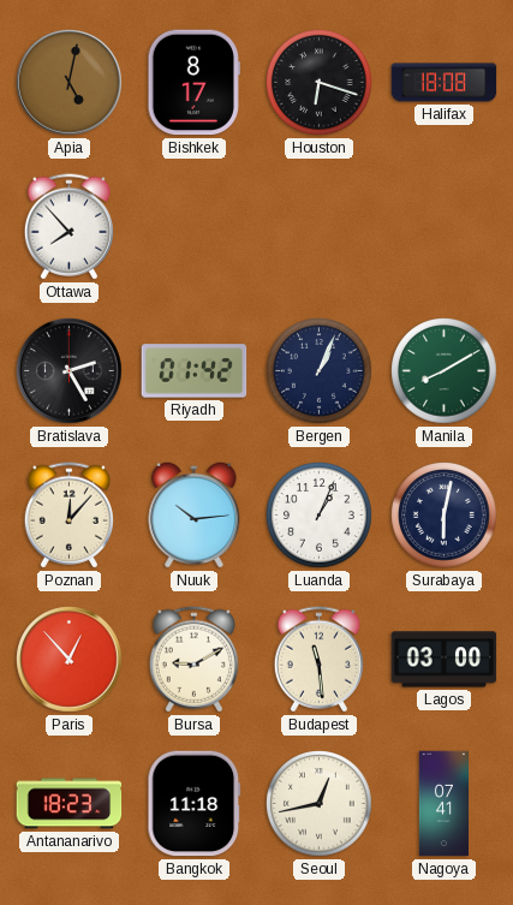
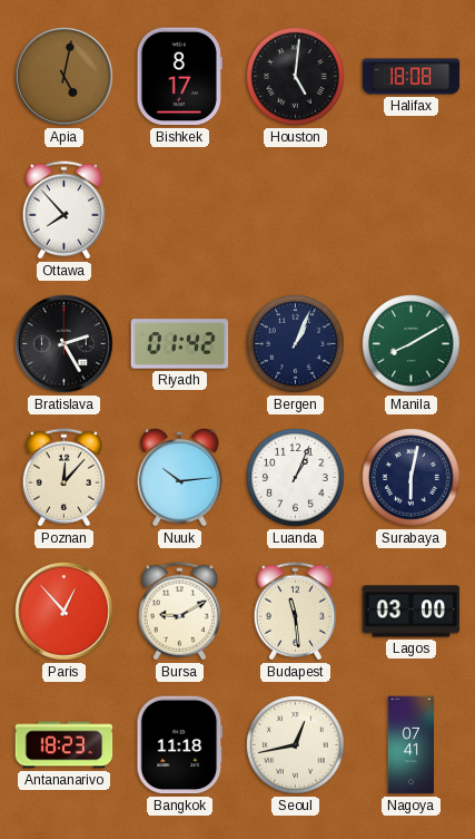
Houston: 6:18 -> 5:01 (296, 77)
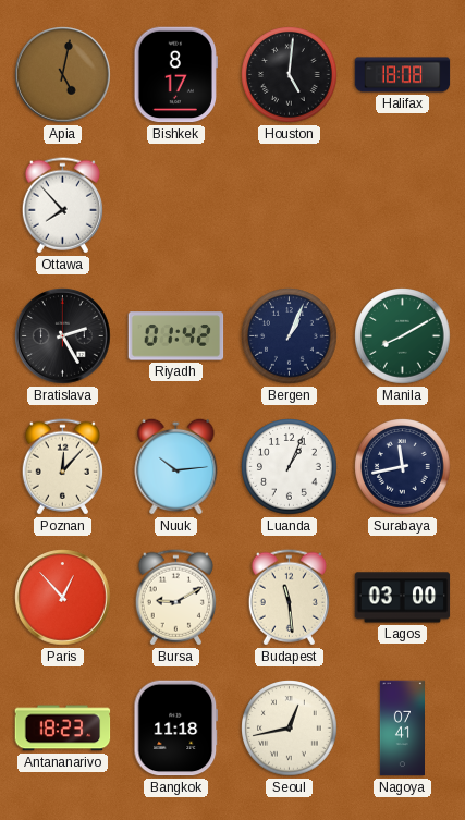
Surabaya: 6:02 -> 11:43 (403, 467)
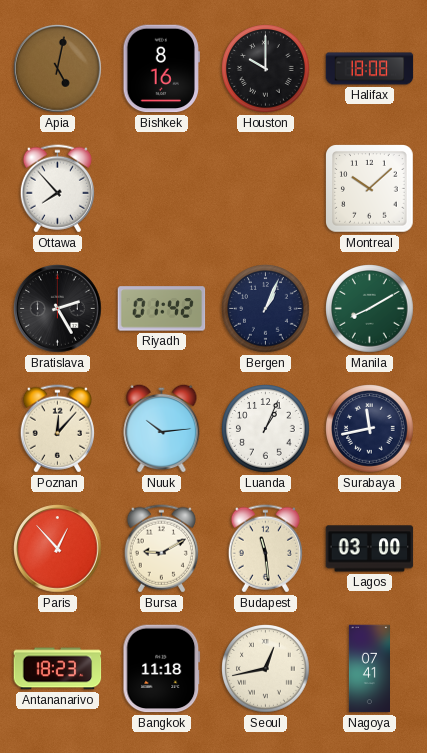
Bishkek: 8:17 -> 8:16 (161, 69)
Houston: 5:01 -> 10:00 (266, 69)
Montreal: none -> 10:08 (370, 189)
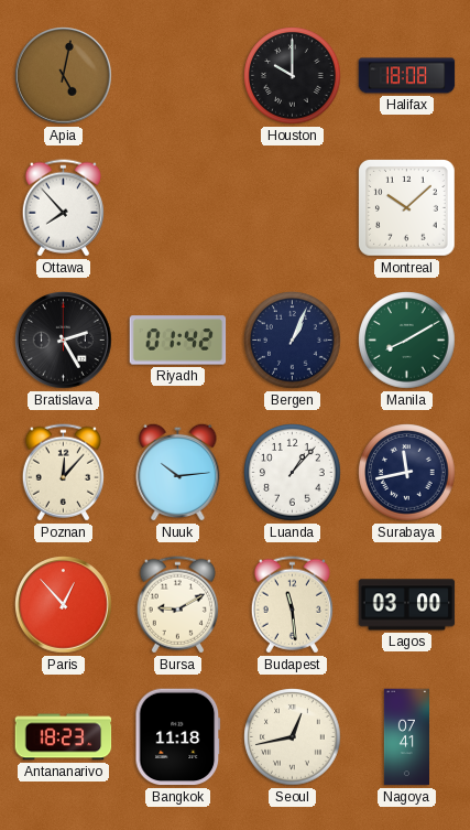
Bishkek: 8:16 -> none (161, 69)
Luanda: 1:04 -> 1:07 (293, 473)
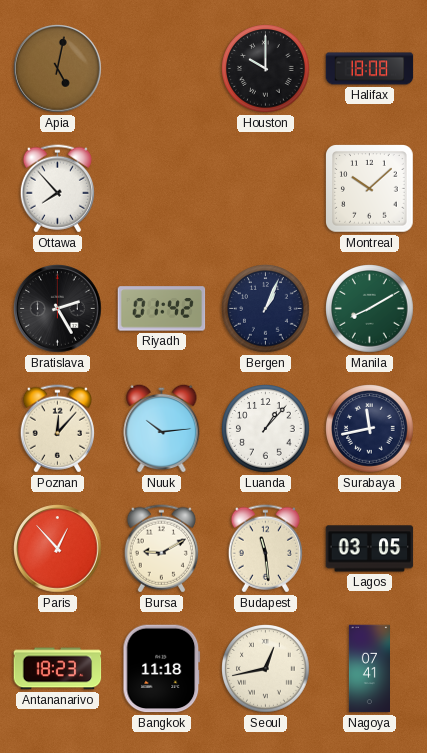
Lagos: 03:00 -> 03:05 (370, 549)
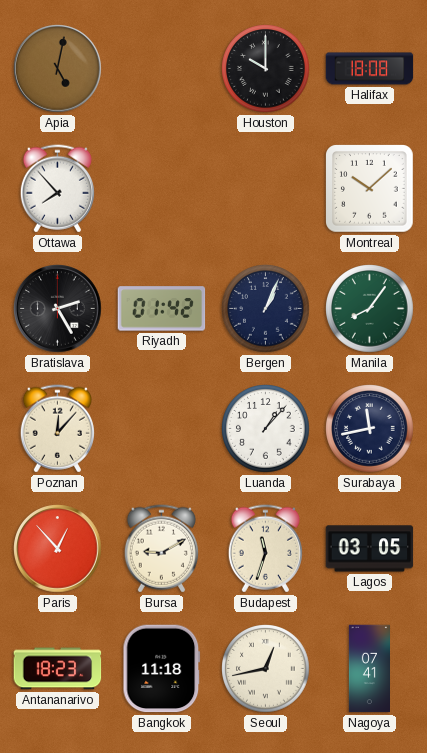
Manila: 8:10 -> 8:06 (370, 309)
Nuuk: 10:14 -> none (162, 428)
Budapest: 11:29 -> 11:33 (265, 549)
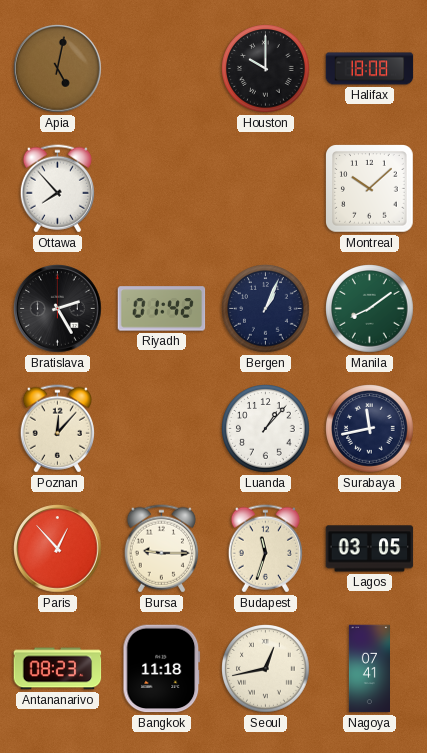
Manila: 8:06 -> 8:09 (370, 309)
Bursa: 9:10 -> 9:15 (161, 549)
Antananarivo: 18:23 -> 08:23 (58, 669)
